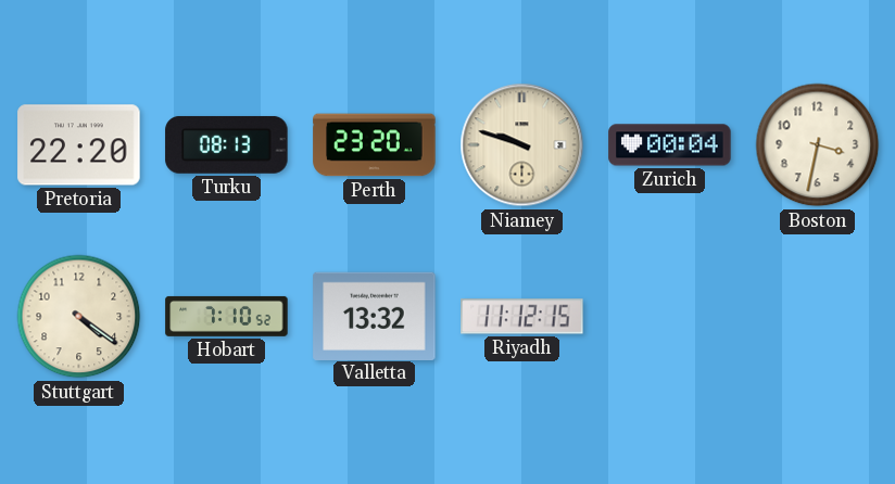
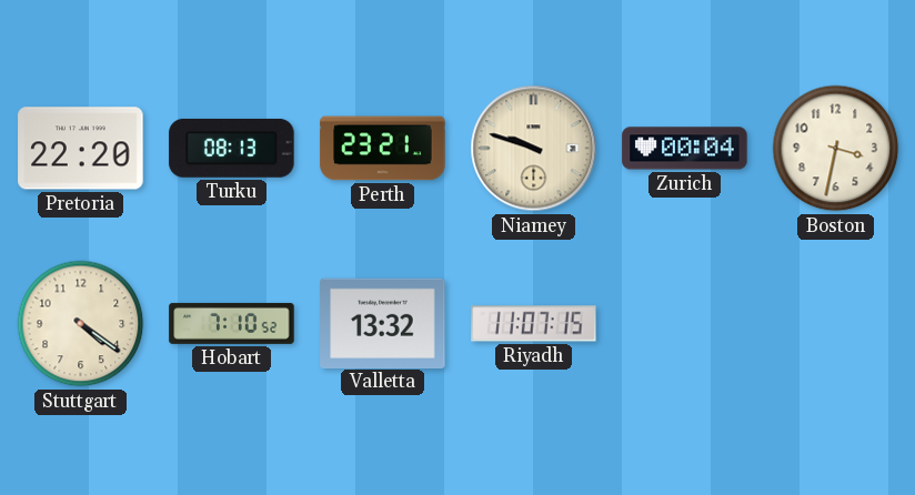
Perth: 23:20 -> 23:21 (383, 149)
Riyadh: 11:12 -> 11:07 (534, 324)
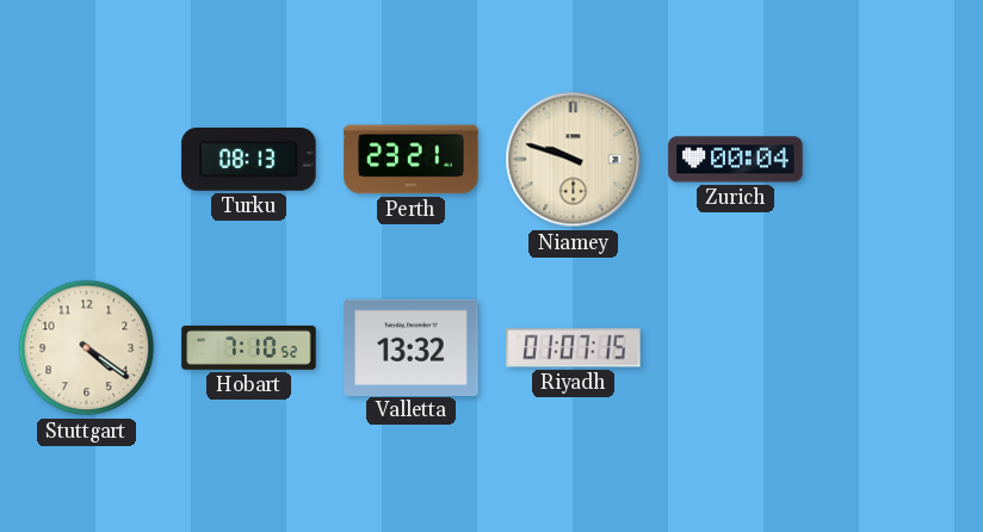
Pretoria: 22:20 -> none (81, 149)
Boston: 3:32 -> none (836, 149)
Riyadh: 11:07 -> 01:07 (574, 348)
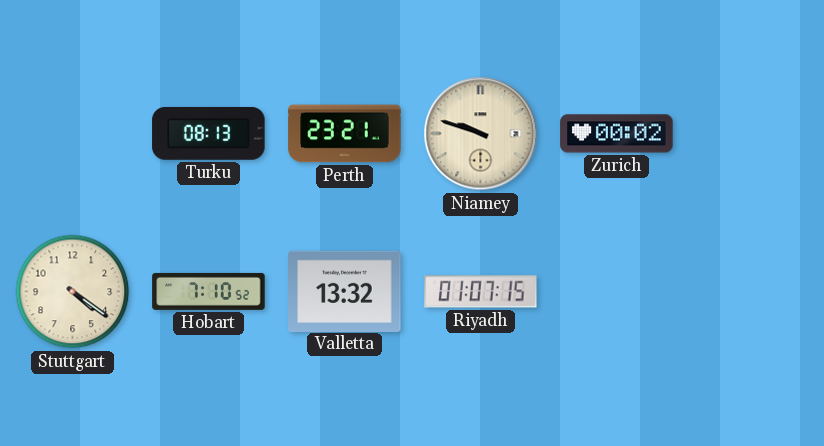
Zurich: 00:04 -> 00:02 (617, 134)
